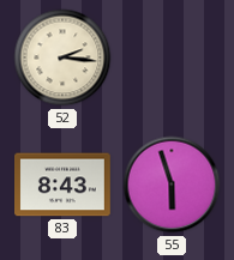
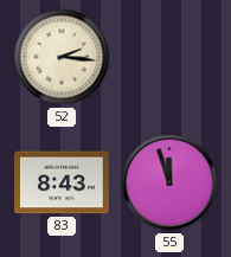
55: 5:57 -> 11:57 (169, 182)
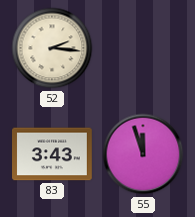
83: 8:43 -> 3:43 (53, 154)
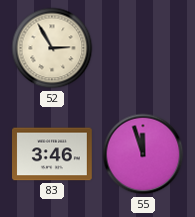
52: 2:16 -> 2:55 (52, 48)
83: 3:43 -> 3:46 (53, 154)
